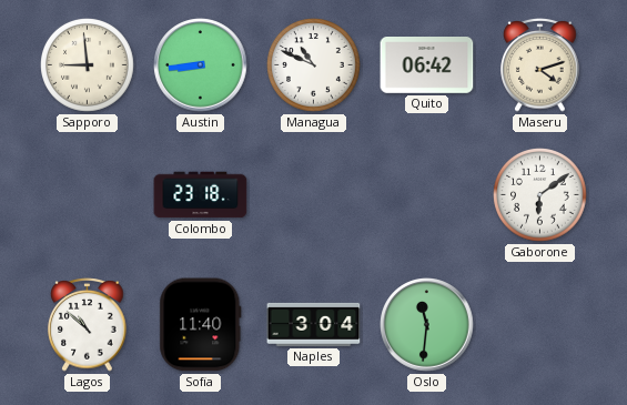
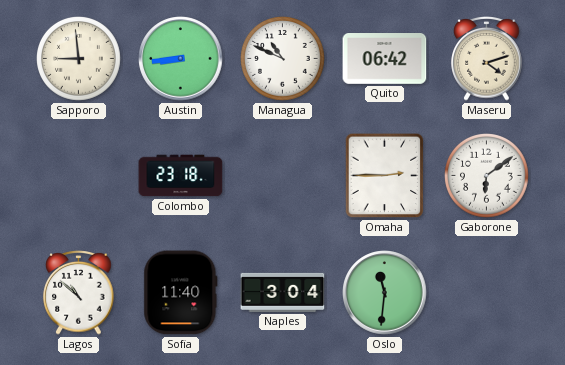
Omaha: none -> 2:45 (385, 176)
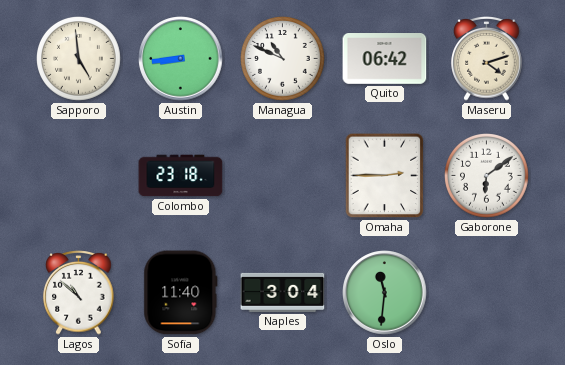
Sapporo: 8:59 -> 4:59 (79, 59)
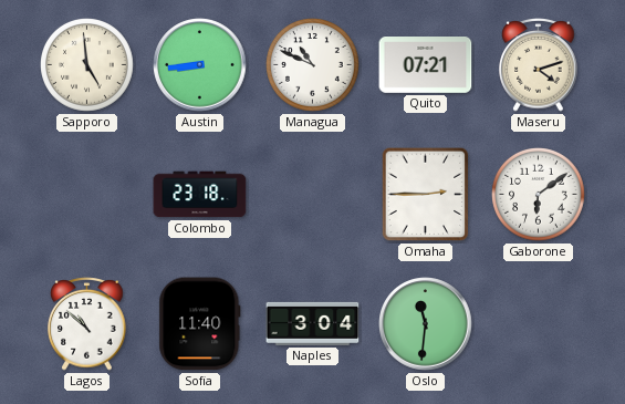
Quito: 06:42 -> 07:21 (426, 65)
